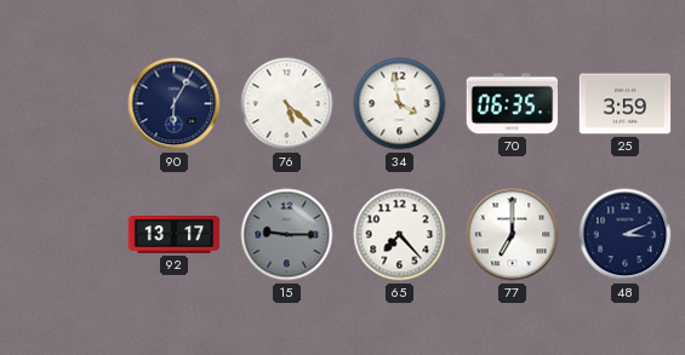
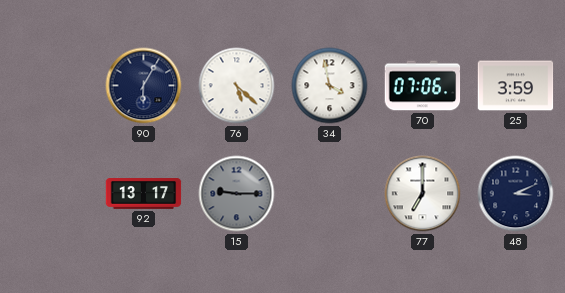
70: 06:35 -> 07:06 (423, 86)
65: 7:23 -> none (400, 235)
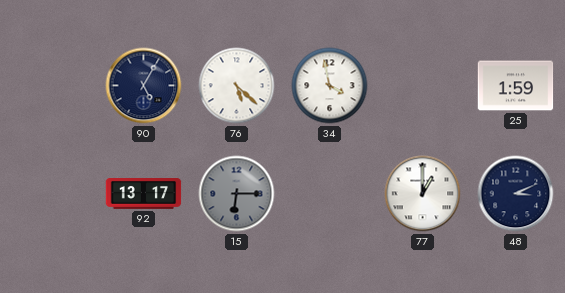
90: 6:05 -> 5:05 (144, 86)
70: 07:06 -> none (423, 86)
25: 3:59 -> 1:59 (516, 86)
15: 9:15 -> 6:15 (237, 194)
77: 7:00 -> 1:00 (423, 194)
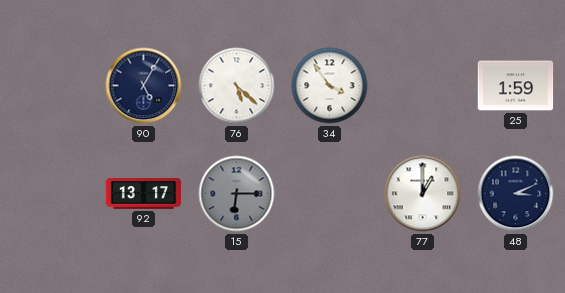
34: 3:58 -> 3:54 (330, 86)
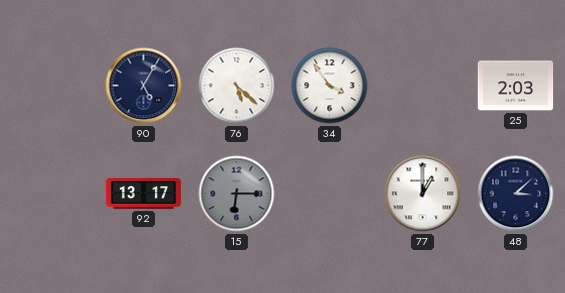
25: 1:59 -> 2:03 (516, 86)
48: 3:11 -> 3:08 (516, 194)
